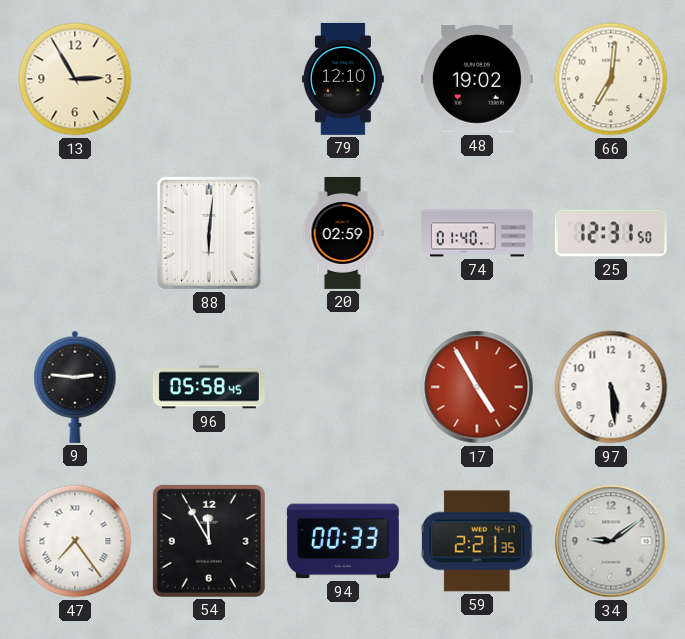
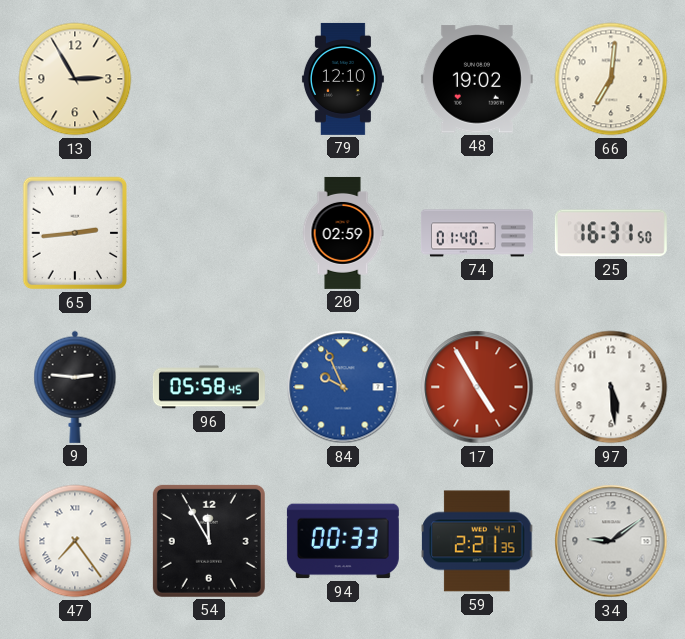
65: none -> 2:44 (75, 233)
88: 6:01 -> none (209, 233)
25: 12:31 -> 16:31 (611, 233)
84: none -> 9:56 (343, 387)
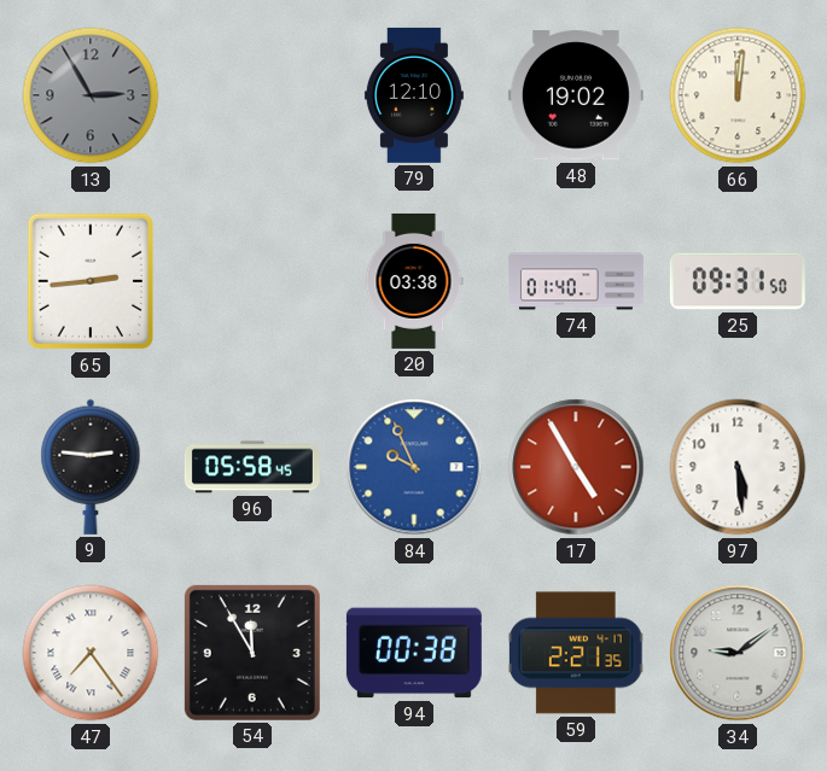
13 dial: cream -> grey (91, 95)
66: 7:01 -> 12:01 (738, 95)
20: 02:59 -> 03:38 (414, 281)
25: 16:31 -> 09:31 (738, 281)
94: 00:33 -> 00:38 (414, 653)
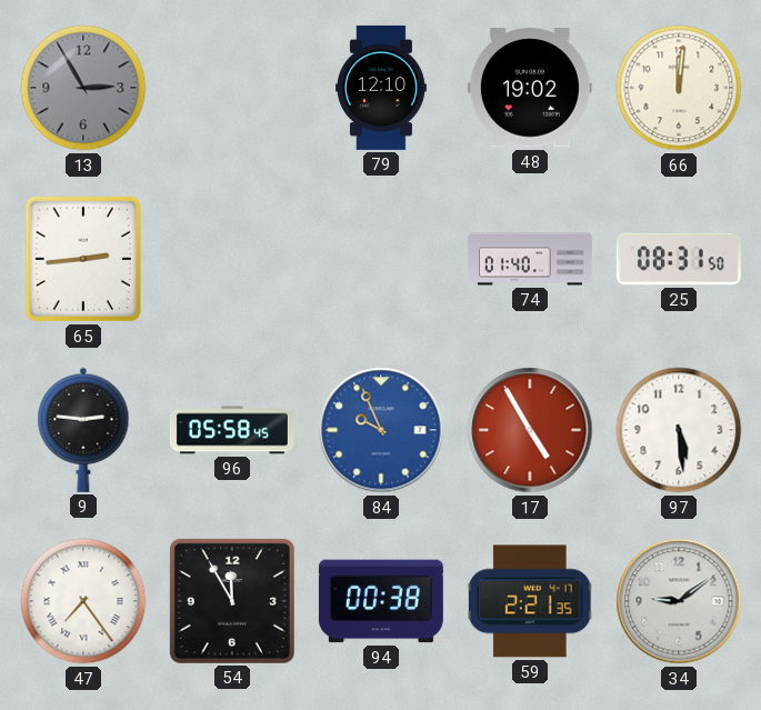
20: 03:38 -> none (414, 281)
25: 09:31 -> 08:31 (679, 259)
